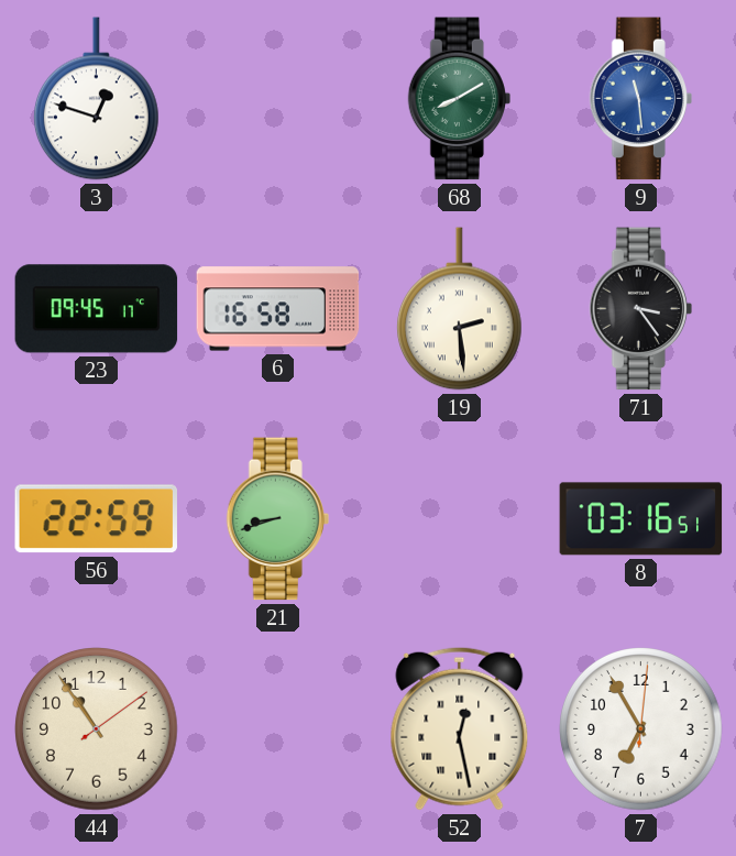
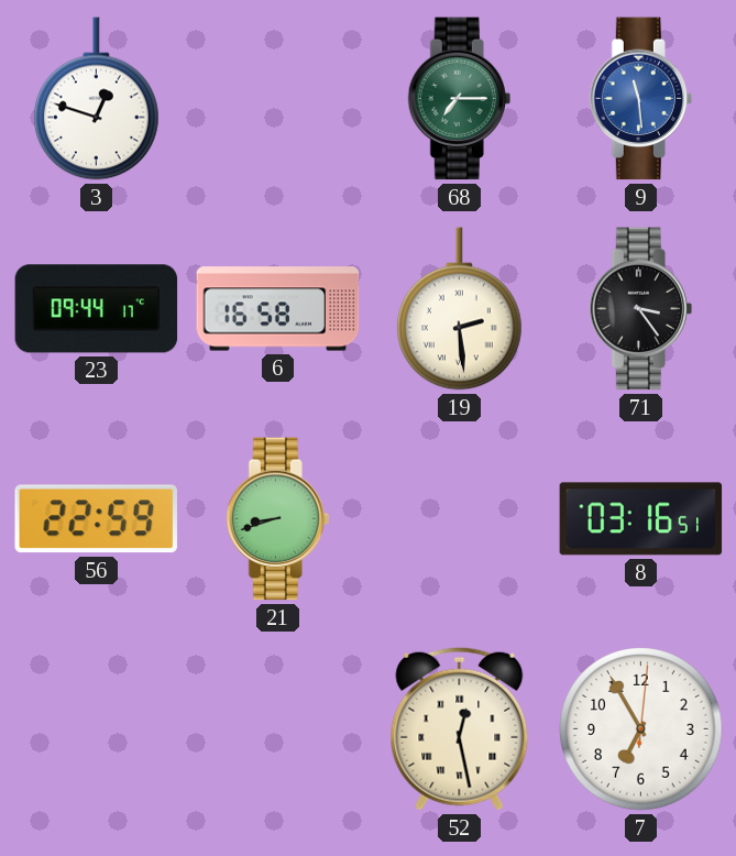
68: 8:10 -> 7:15 (459, 99)
23: 09:45 -> 09:44 (97, 309)
44: 10:54 -> none (97, 729)
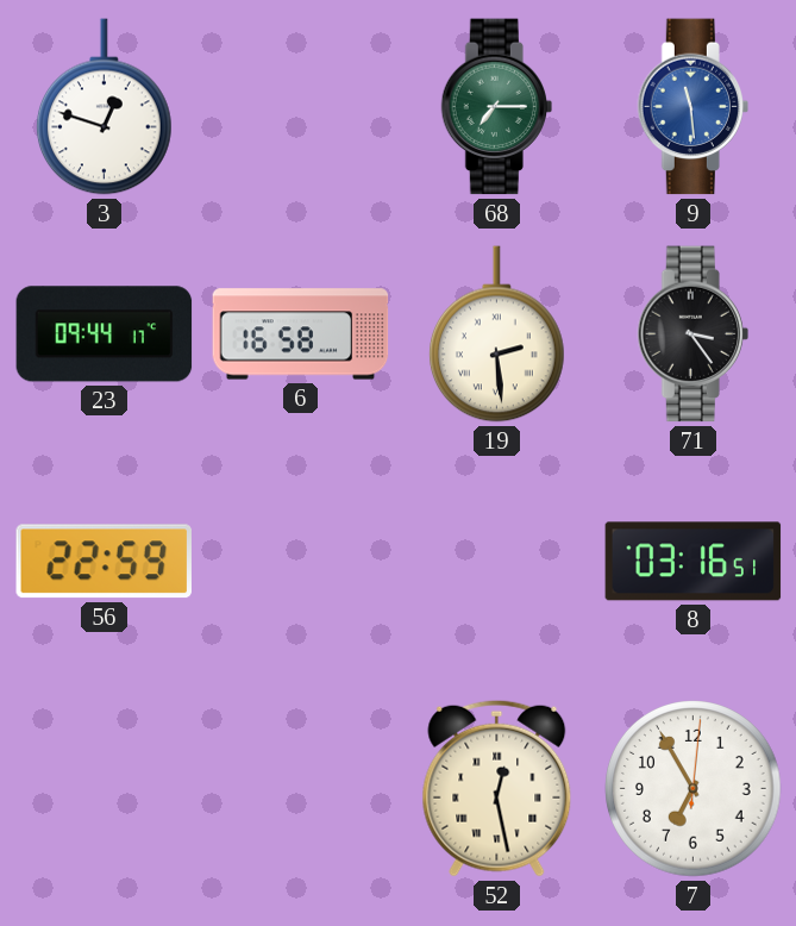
21: 8:42 -> none (277, 519)
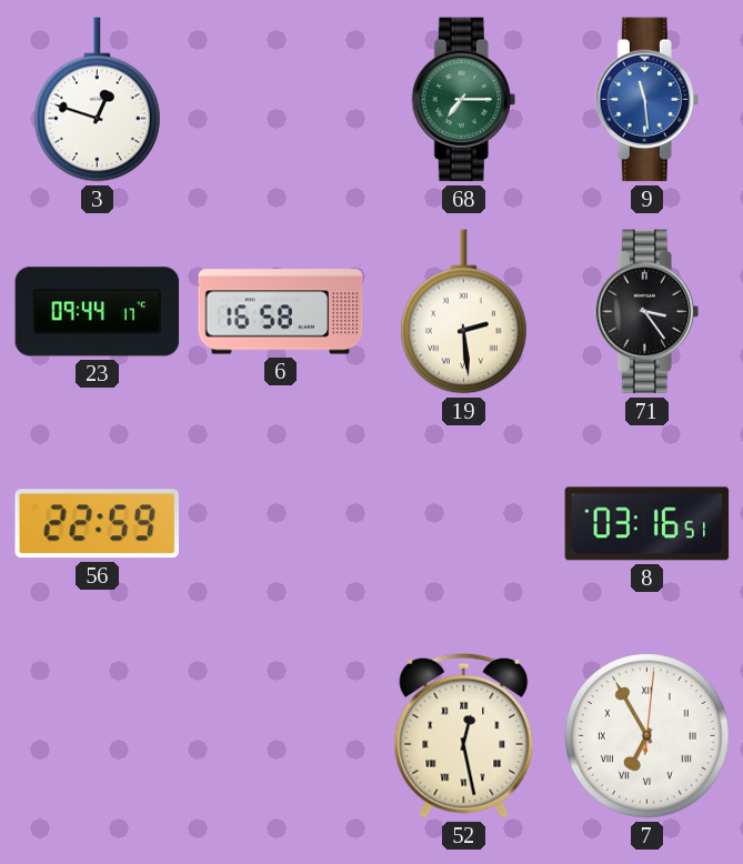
7 numerals: Arabic -> Roman (647, 736)
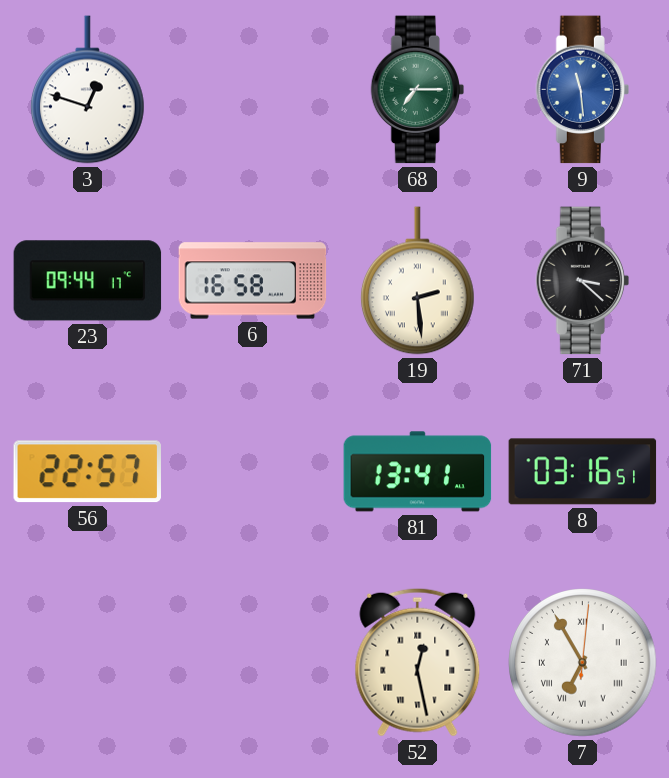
71: 3:24 -> 3:22 (582, 281)
56: 22:59 -> 22:57 (87, 472)
81: none -> 13:41 (418, 472)
